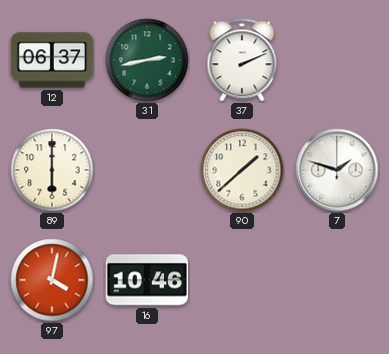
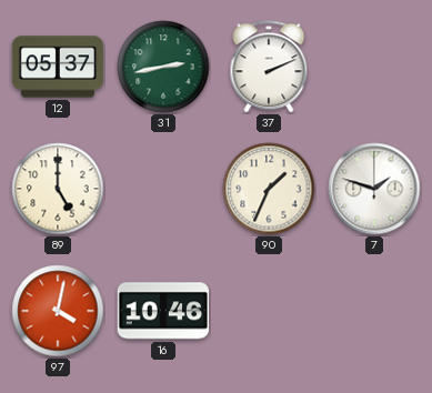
12: 06:37 -> 05:37 (58, 67)
89: 6:00 -> 5:00 (58, 189)
90: 1:38 -> 1:34 (269, 189)
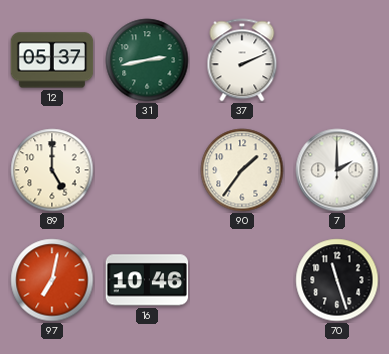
90: 1:34 -> 1:36 (242, 170)
7: 1:48 -> 2:00 (337, 170)
97: 4:02 -> 7:02 (52, 280)
70: none -> 11:27 (337, 280)
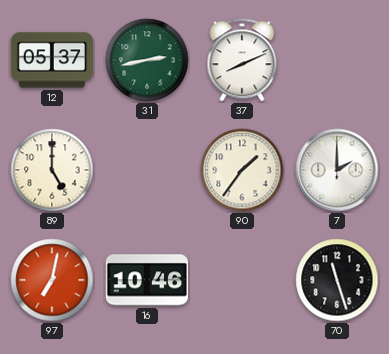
37: 2:11 -> 8:11 (242, 60)
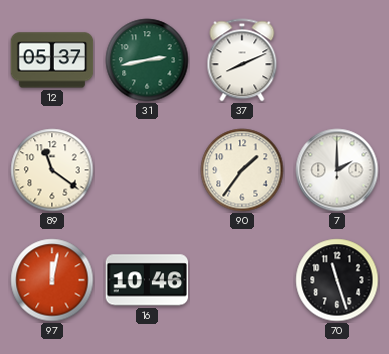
89: 5:00 -> 11:21 (52, 170)
97: 7:02 -> 12:02 (52, 280)
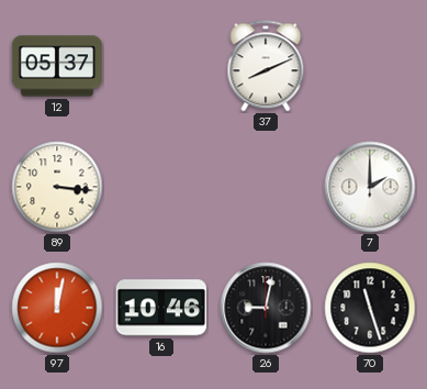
31: 2:43 -> none (147, 60)
89: 11:21 -> 3:16 (57, 187)
90: 1:36 -> none (242, 170)
26: none -> 9:02 (266, 308)
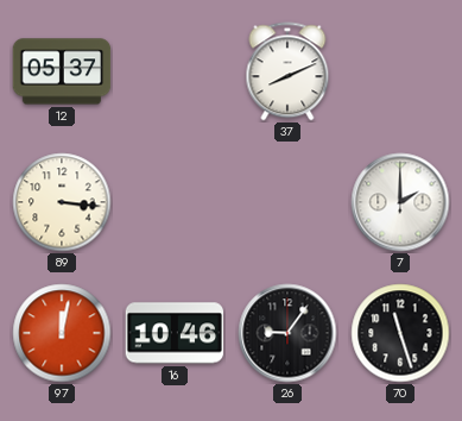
26: 9:02 -> 9:06 (287, 333)
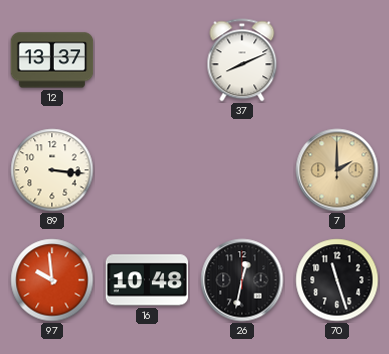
12: 05:37 -> 13:37 (52, 60)
7 dial: white -> champagne (337, 170)
97: 12:02 -> 9:59 (52, 280)
16: 10:46 -> 10:48 (147, 280)
26: 9:06 -> 12:32 (242, 280)
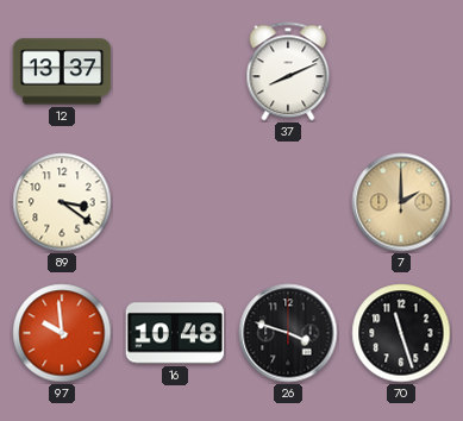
89: 3:16 -> 3:21 (62, 202)
26: 12:32 -> 3:48 (288, 333)
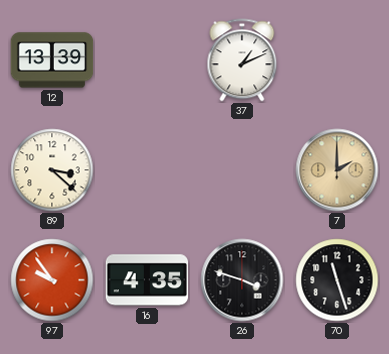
12: 13:37 -> 13:39 (52, 60)
37: 8:11 -> 1:11 (242, 60)
89: 3:21 -> 3:22 (52, 170)
97: 9:59 -> 9:54 (52, 280)
16: 10:48 -> 4:35 (147, 280)
